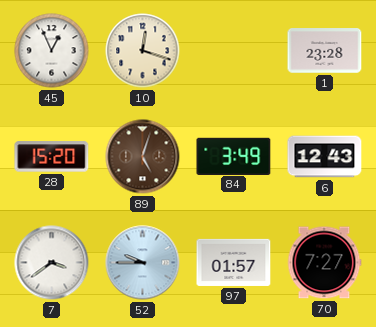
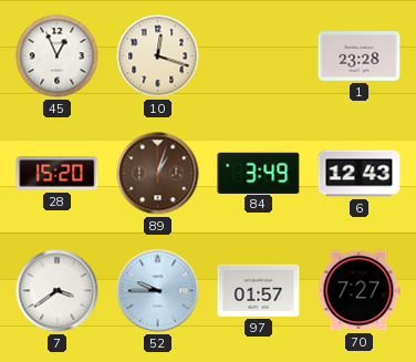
89: 5:03 -> 1:03 (158, 174)
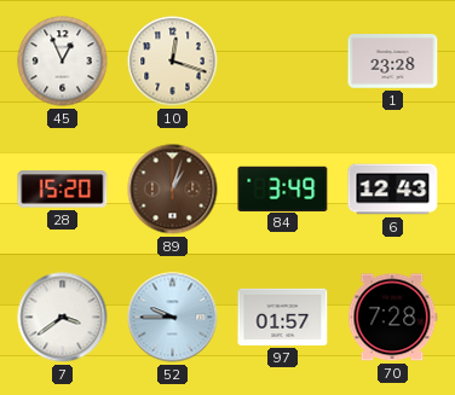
70: 7:27 -> 7:28 (392, 318)
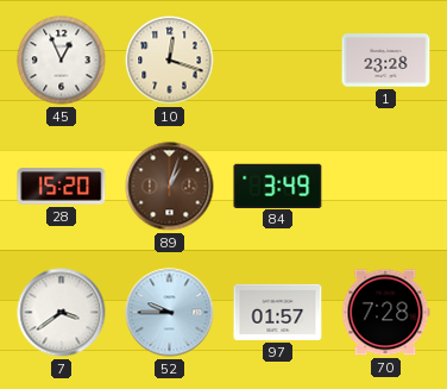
6: 12:43 -> none (393, 190)
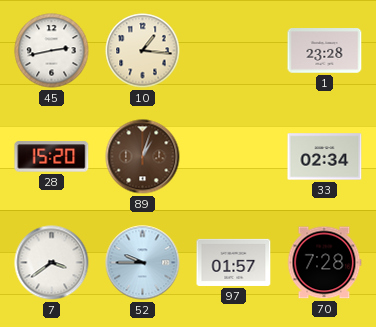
45: 12:56 -> 2:43 (52, 51)
10: 12:18 -> 1:16 (143, 51)
84: 3:49 -> none (278, 186)
33: none -> 02:34 (325, 157)
